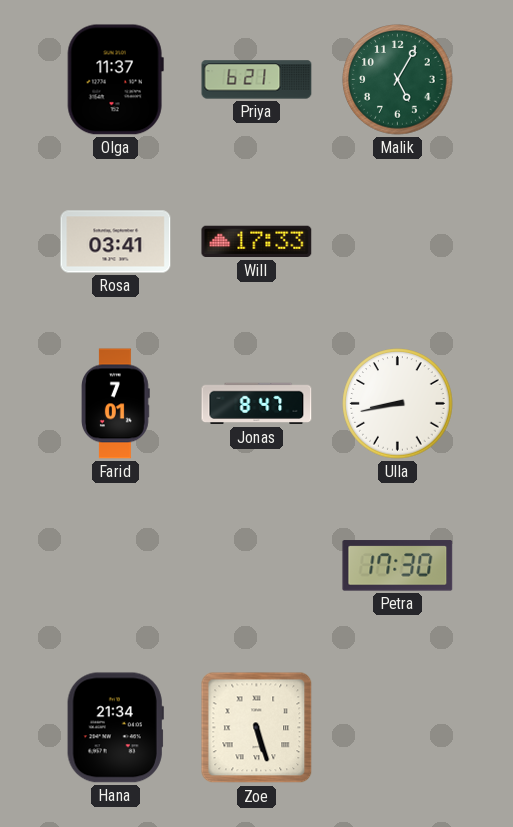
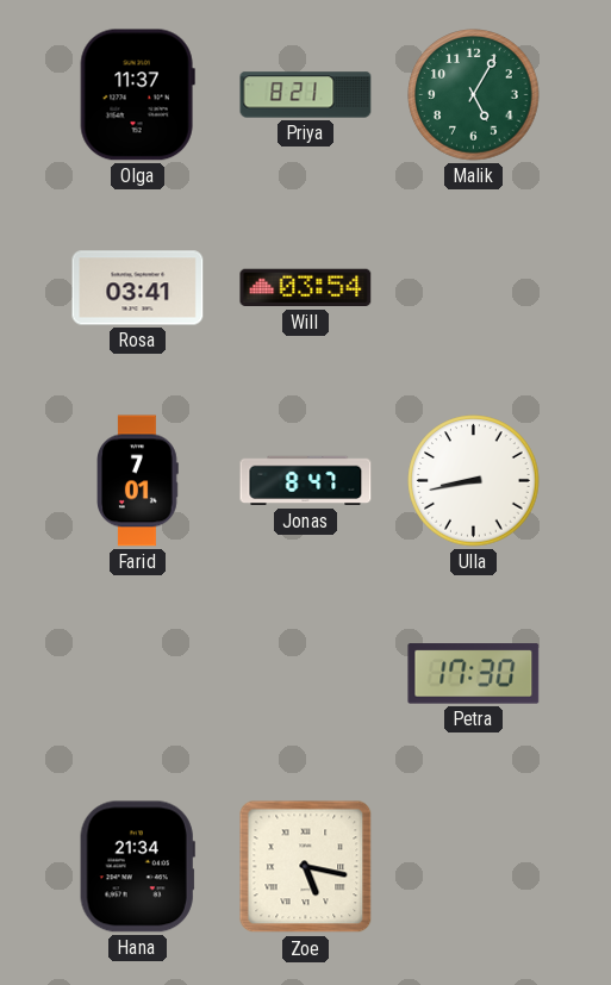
Priya: 6:21 -> 8:21 (306, 95)
Will: 17:33 -> 03:54 (306, 288)
Zoe: 5:27 -> 5:17 (306, 867)
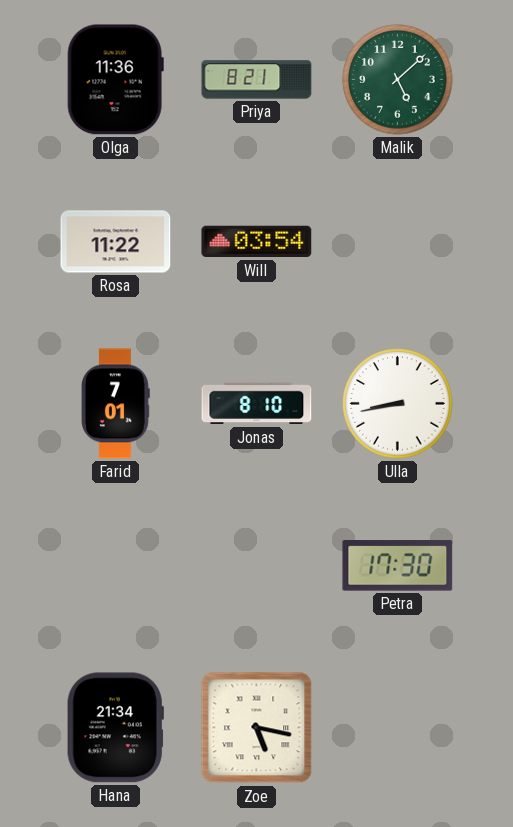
Olga: 11:37 -> 11:36 (115, 80)
Malik: 5:05 -> 5:08 (398, 80)
Rosa: 03:41 -> 11:22 (116, 242)
Jonas: 8:47 -> 8:10 (257, 404)
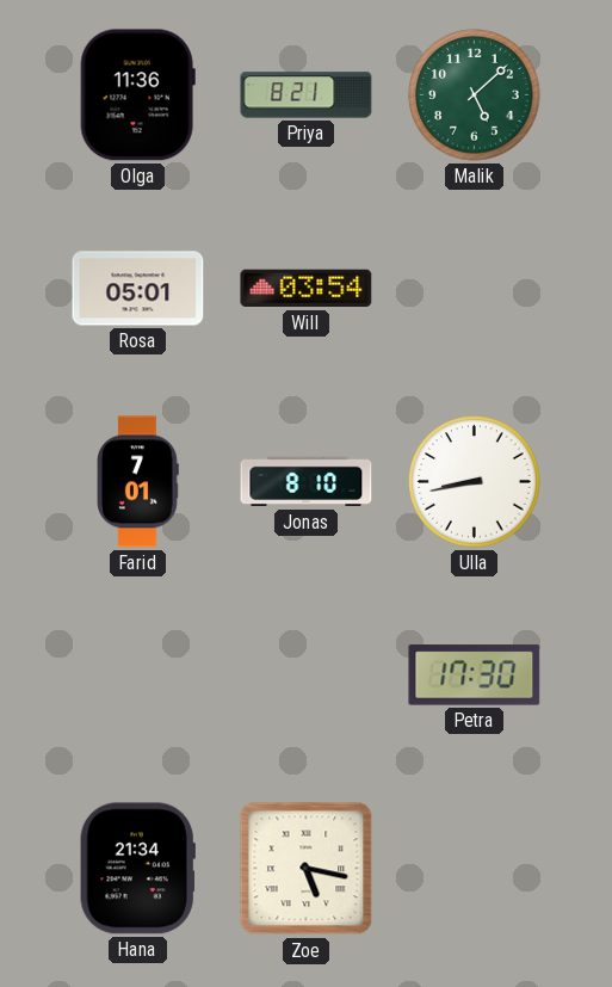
Rosa: 11:22 -> 05:01 (138, 289)
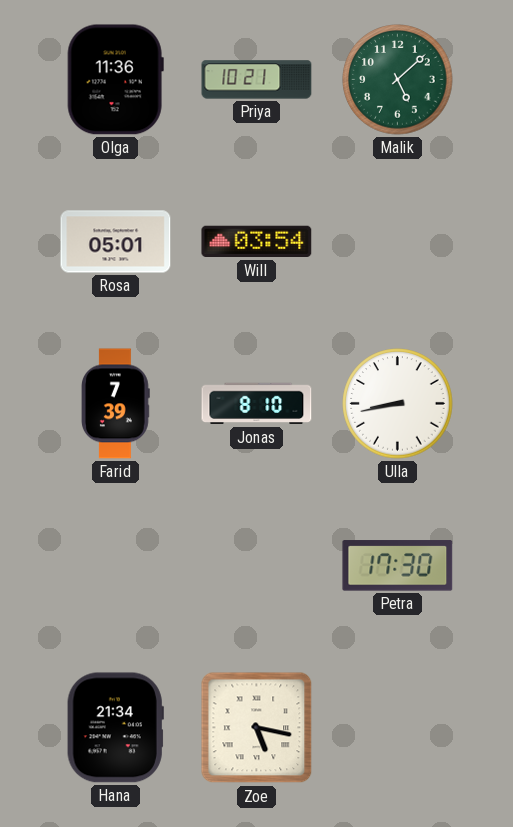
Priya: 8:21 -> 10:21 (257, 80)
Farid: 7:01 -> 7:39 (116, 404)
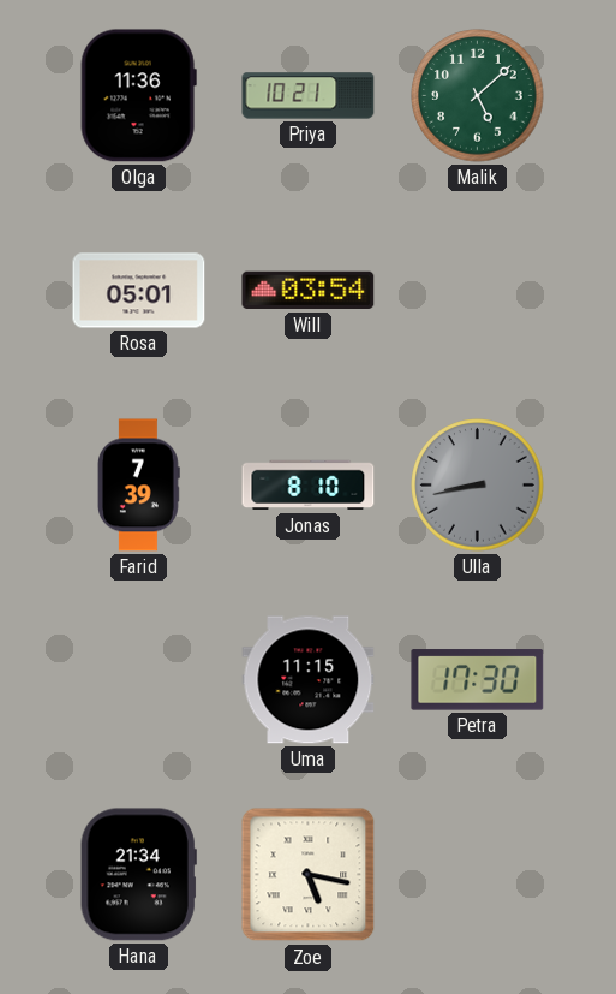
Ulla dial: white -> grey (478, 486)
Uma: none -> 11:15 (309, 680)
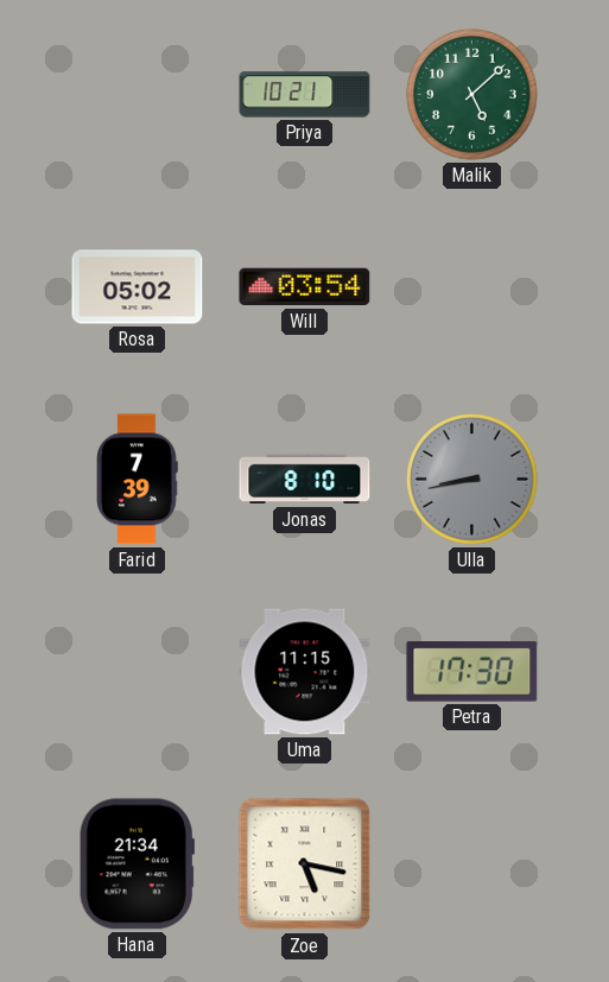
Olga: 11:36 -> none (138, 96)
Rosa: 05:01 -> 05:02 (138, 287)
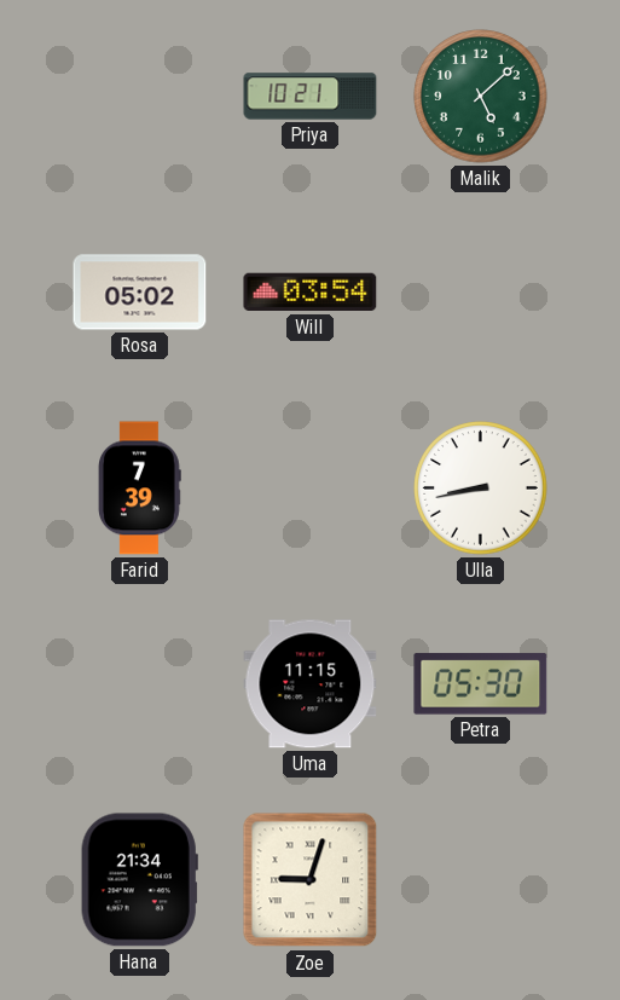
Jonas: 8:10 -> none (305, 480)
Ulla dial: grey -> white (481, 489)
Petra: 17:30 -> 05:30 (481, 684)
Zoe: 5:17 -> 9:03 (311, 880)
